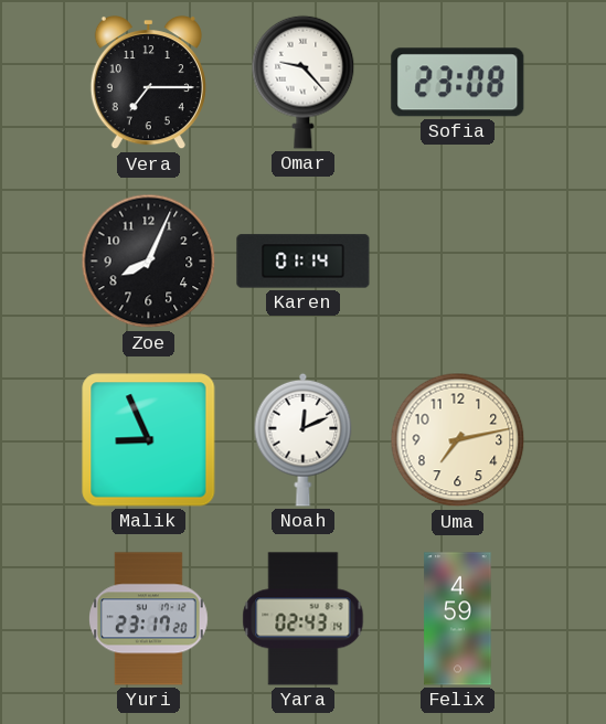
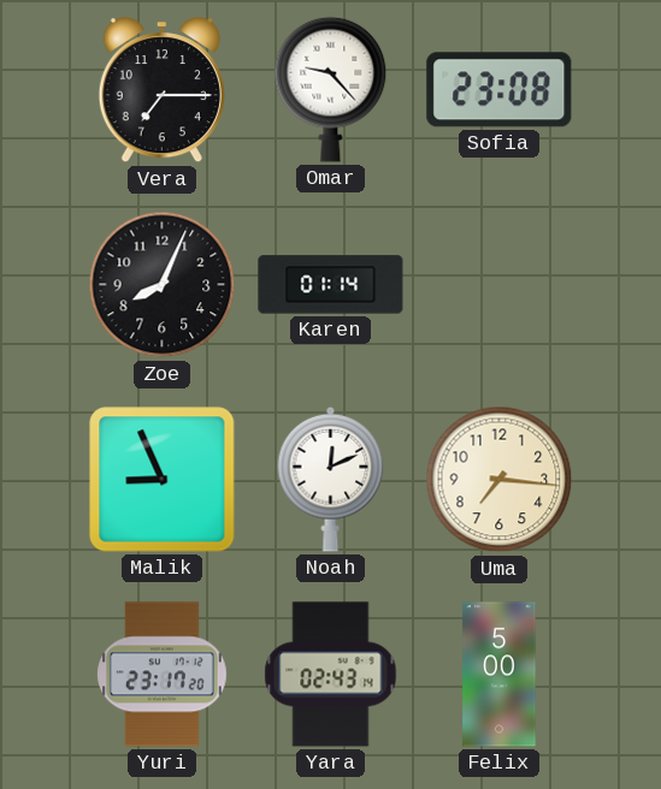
Uma: 7:13 -> 7:16 (500, 480)
Felix: 4:59 -> 5:00 (500, 675)
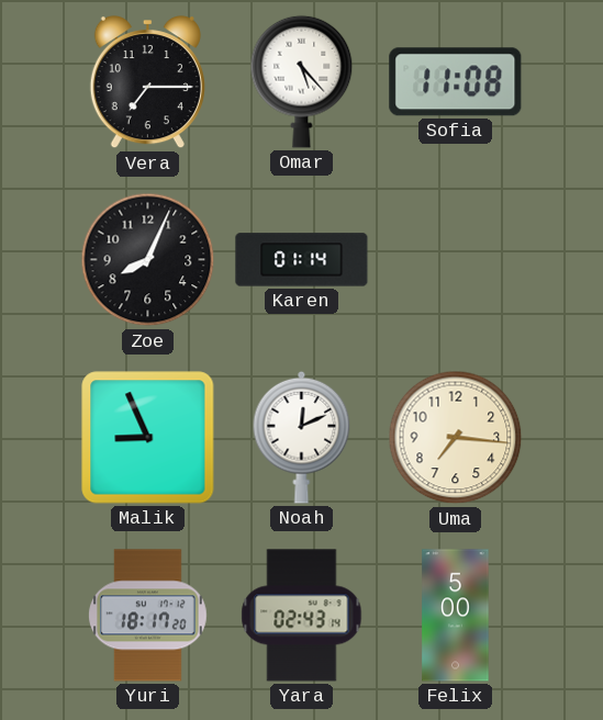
Omar: 9:23 -> 5:23 (302, 81)
Sofia: 23:08 -> 11:08 (456, 82)
Yuri: 23:17 -> 18:17 (148, 616)
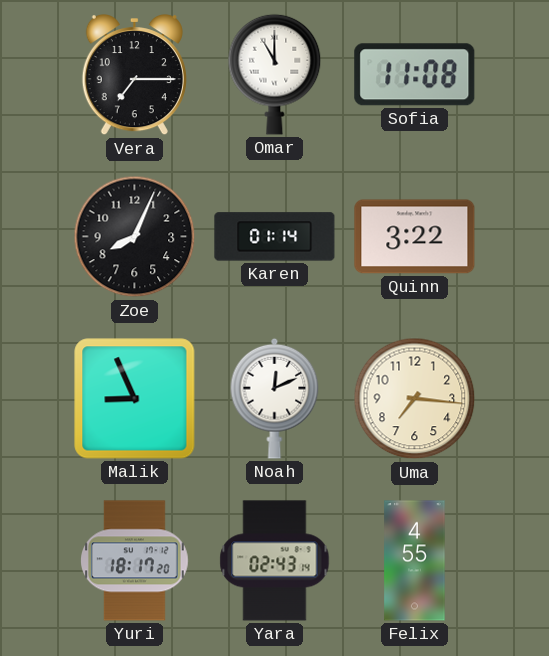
Omar: 5:23 -> 11:00 (275, 74)
Quinn: none -> 3:22 (415, 237)
Felix: 5:00 -> 4:55 (415, 561)
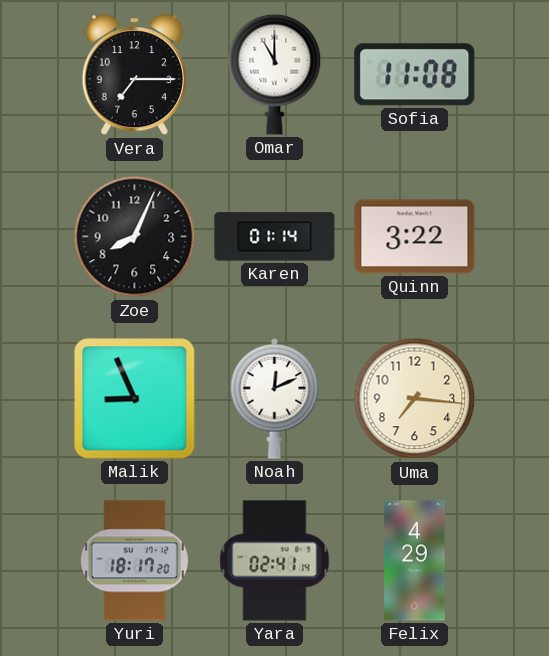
Yara: 02:43 -> 02:41 (275, 561)
Felix: 4:55 -> 4:29 (415, 561)
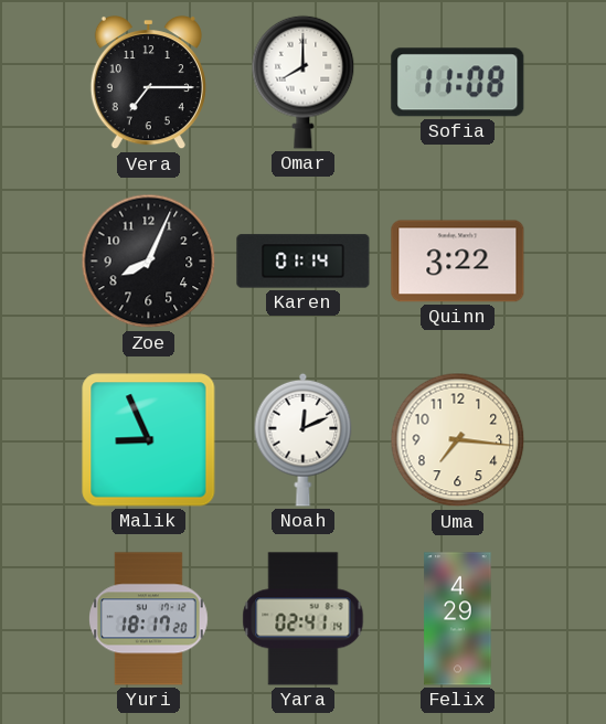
Omar: 11:00 -> 8:00 (304, 82)
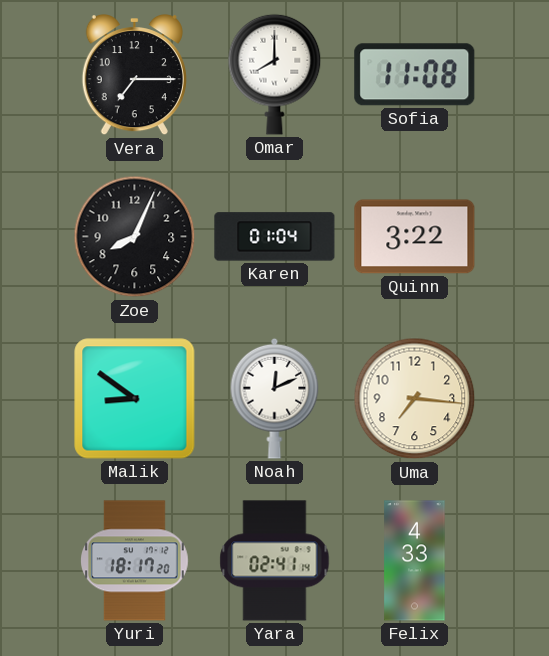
Karen: 01:14 -> 01:04 (275, 237)
Malik: 8:56 -> 8:51 (135, 399)
Felix: 4:29 -> 4:33 (415, 561)
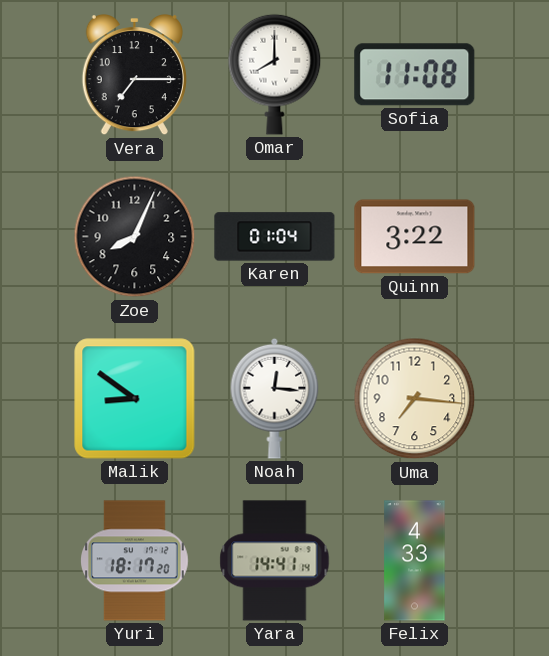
Noah: 12:11 -> 12:16 (275, 398)
Yara: 02:41 -> 14:41 (275, 561)
